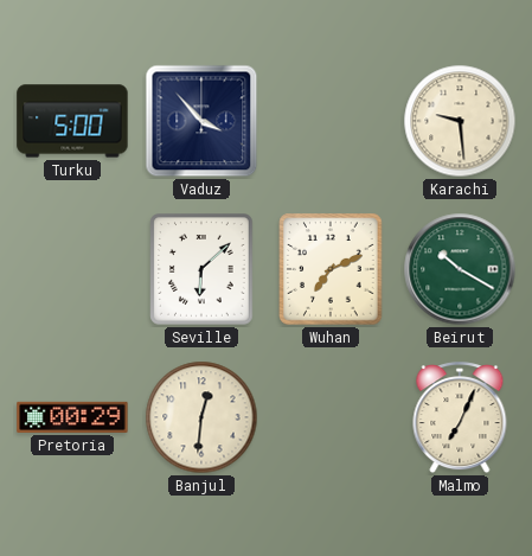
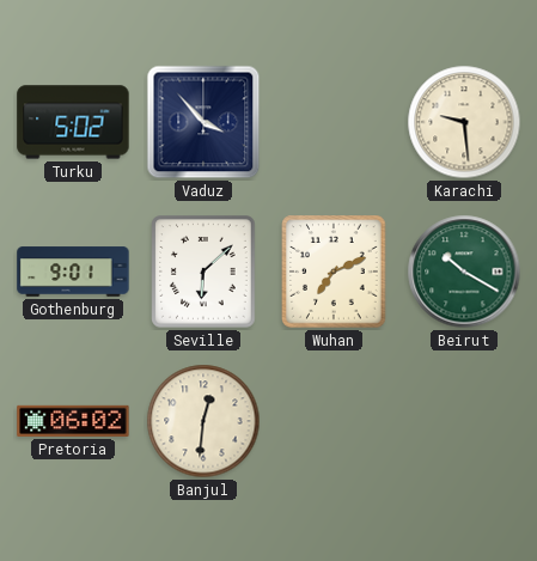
Turku: 5:00 -> 5:02 (73, 122)
Gothenburg: none -> 9:01 (73, 272)
Pretoria: 00:29 -> 06:02 (73, 421)
Malmo: 7:04 -> none (460, 418)
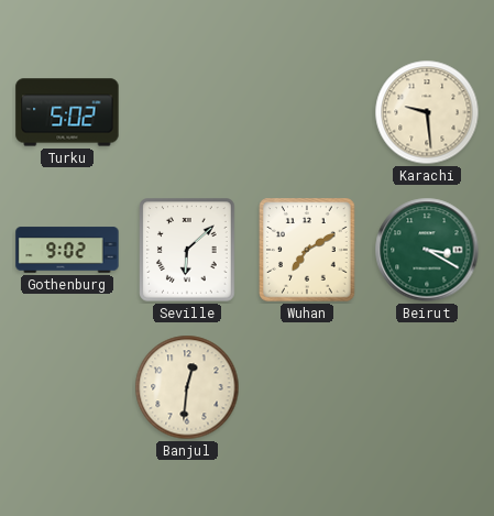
Vaduz: 3:53 -> none (203, 122)
Gothenburg: 9:01 -> 9:02 (67, 250)
Wuhan: 7:11 -> 7:10 (307, 250)
Beirut: 10:20 -> 3:20 (427, 250)
Pretoria: 06:02 -> none (73, 421)
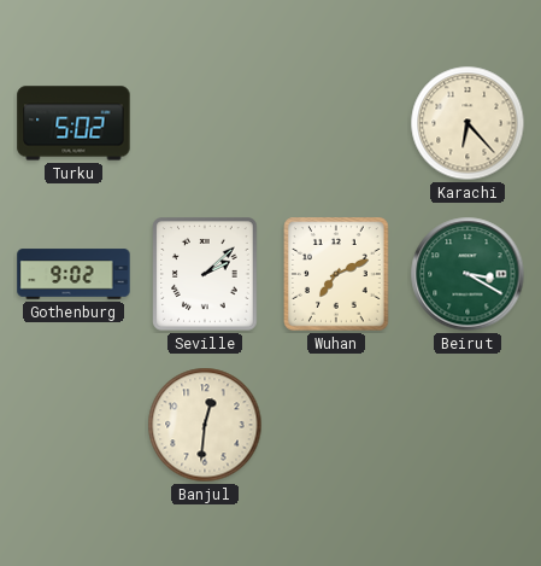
Karachi: 9:29 -> 6:23 (468, 123)
Seville: 6:08 -> 2:08 (205, 274)
Wuhan: 7:10 -> 7:11 (336, 274)
